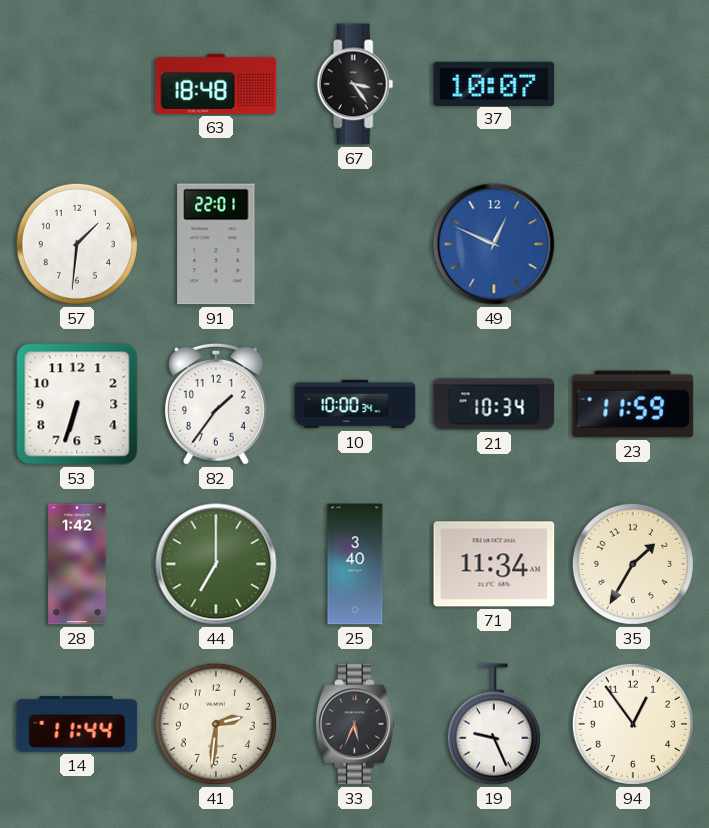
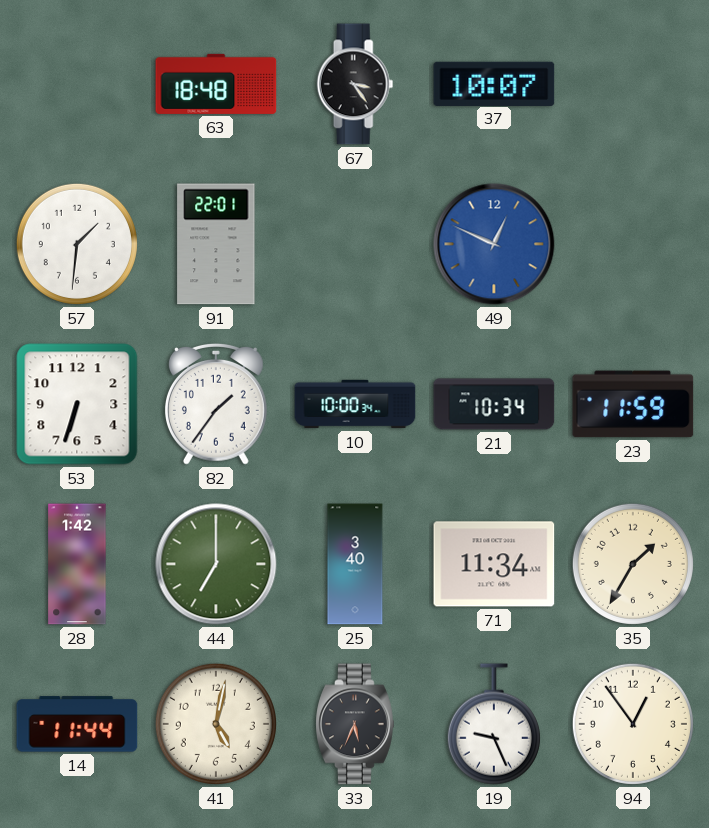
41: 2:31 -> 5:02 (216, 724)
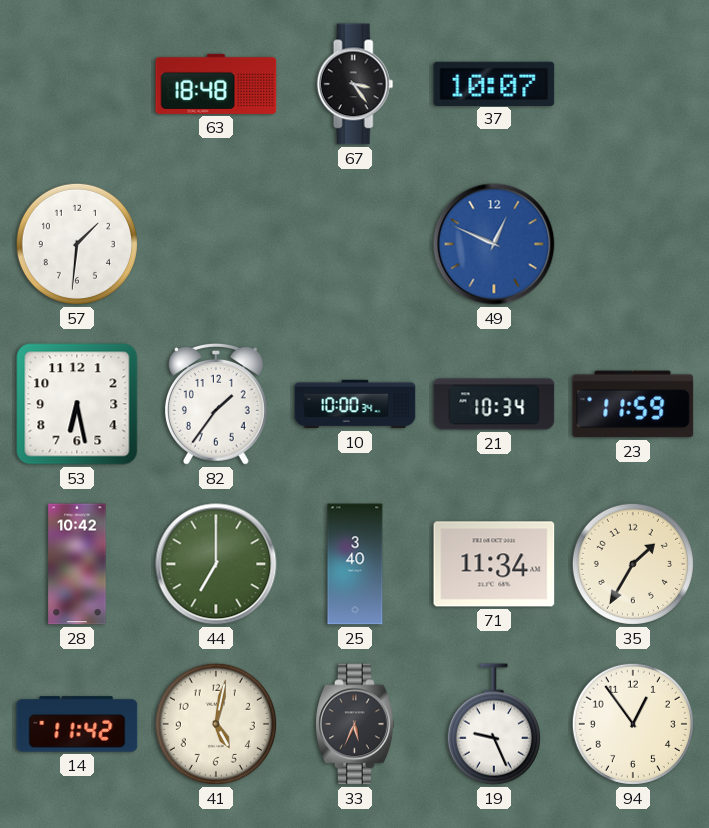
91: 22:01 -> none (216, 244)
53: 6:33 -> 6:28 (77, 404)
28: 1:42 -> 10:42 (77, 564)
14: 11:44 -> 11:42 (77, 724)
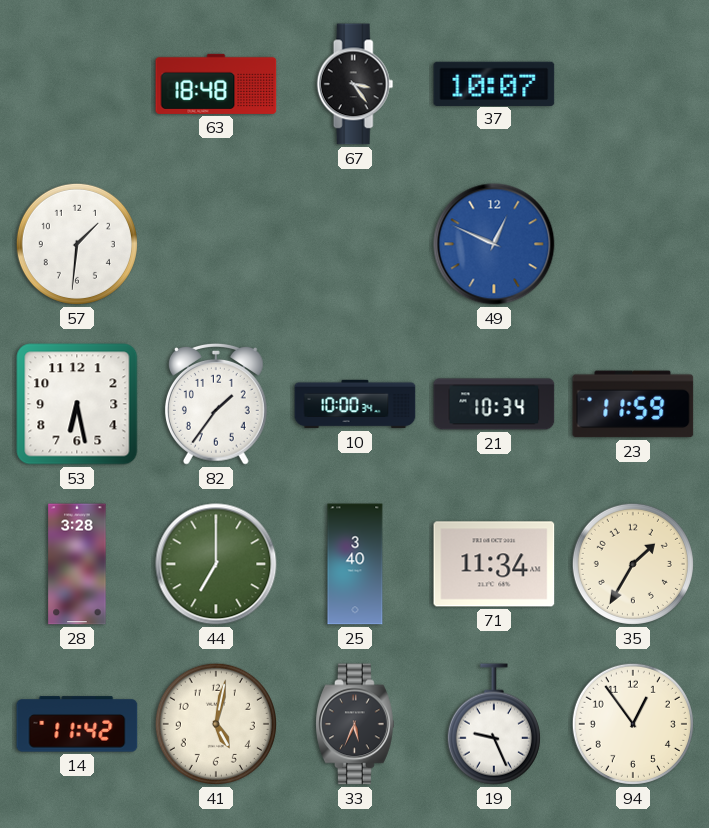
28: 10:42 -> 3:28 (77, 564)
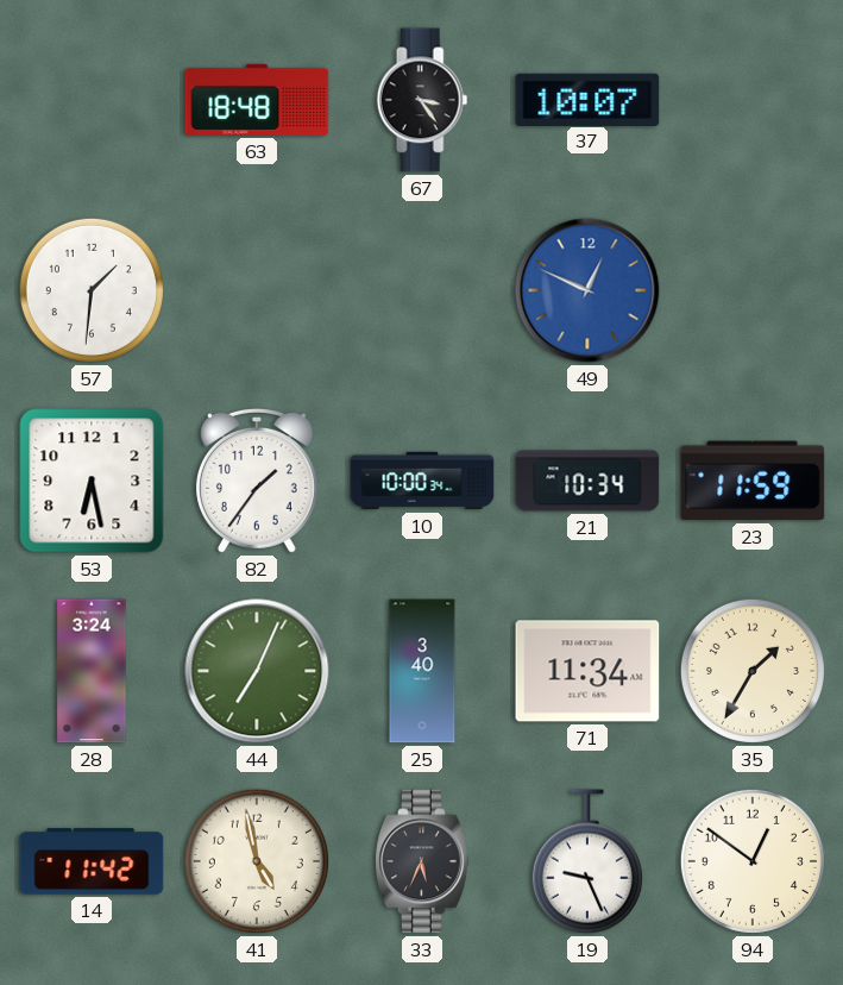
28: 3:28 -> 3:24 (92, 671)
44: 7:00 -> 7:04 (257, 671)
41: 5:02 -> 4:58 (257, 861)
94: 12:54 -> 12:51 (753, 861)
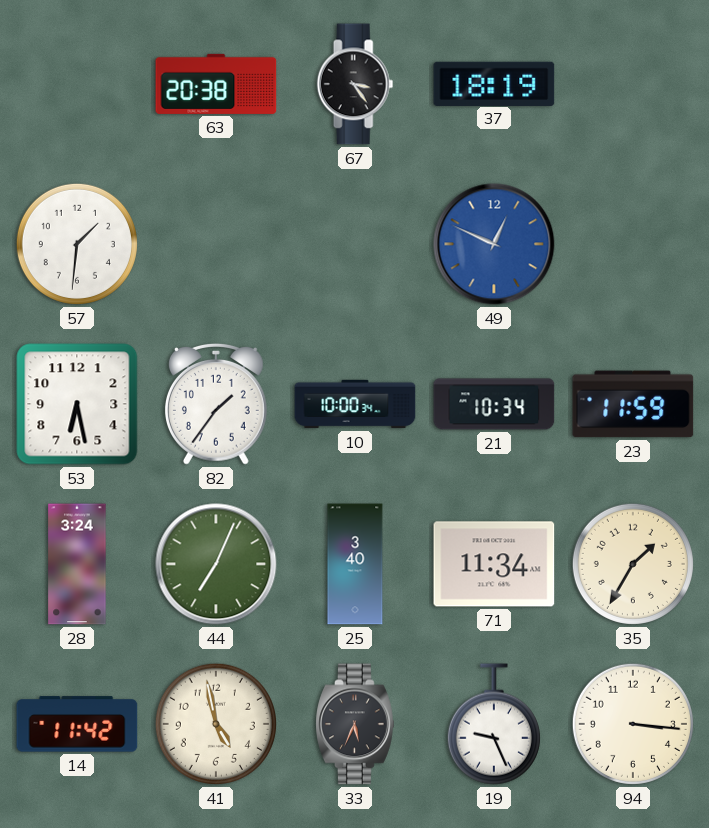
63: 18:48 -> 20:38 (216, 84)
37: 10:07 -> 18:19 (494, 83)
94: 12:51 -> 3:16 (633, 724)
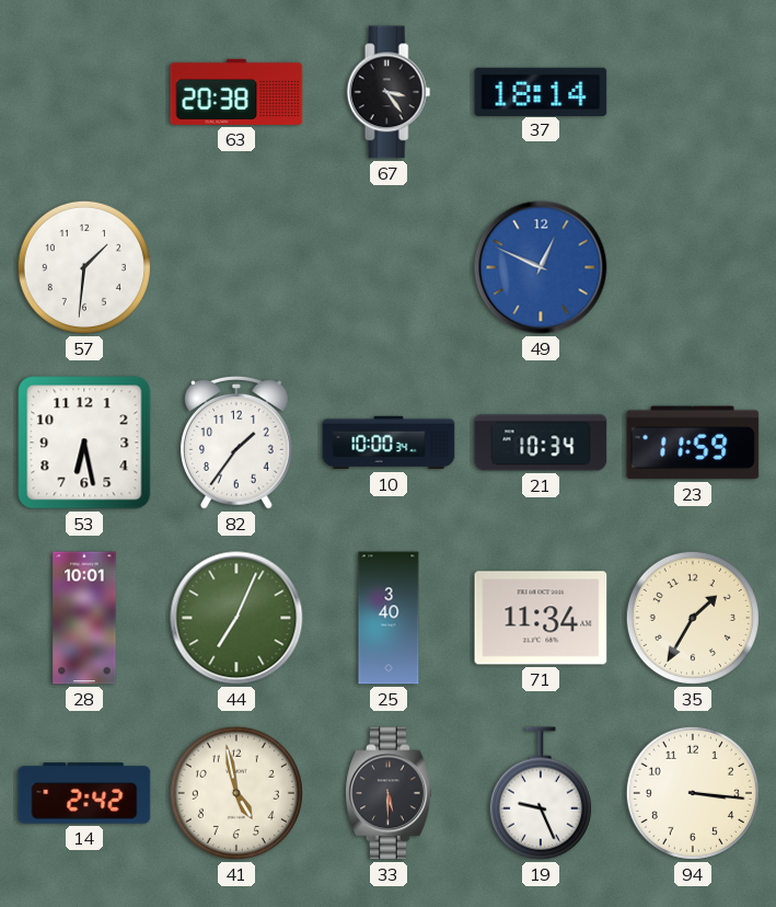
37: 18:19 -> 18:14 (541, 91)
28: 3:24 -> 10:01 (84, 618)
14: 11:42 -> 2:42 (84, 793)
33: 5:34 -> 5:30 (389, 793)
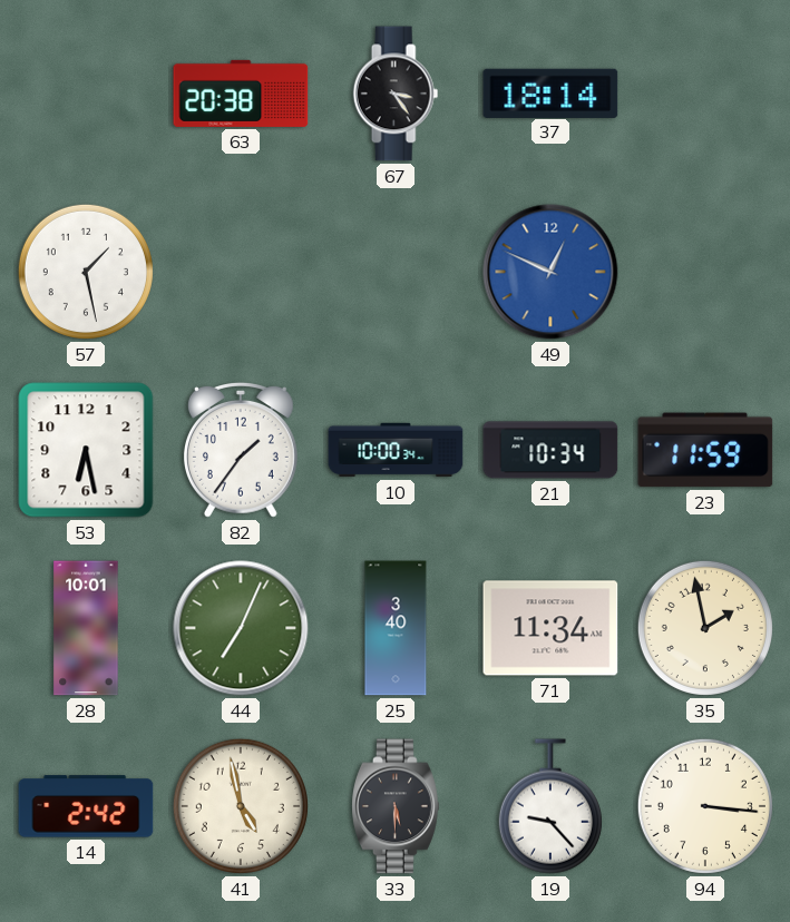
57: 1:31 -> 1:28 (86, 272)
35: 1:35 -> 1:58 (705, 628)
19: 9:26 -> 9:23 (550, 806)
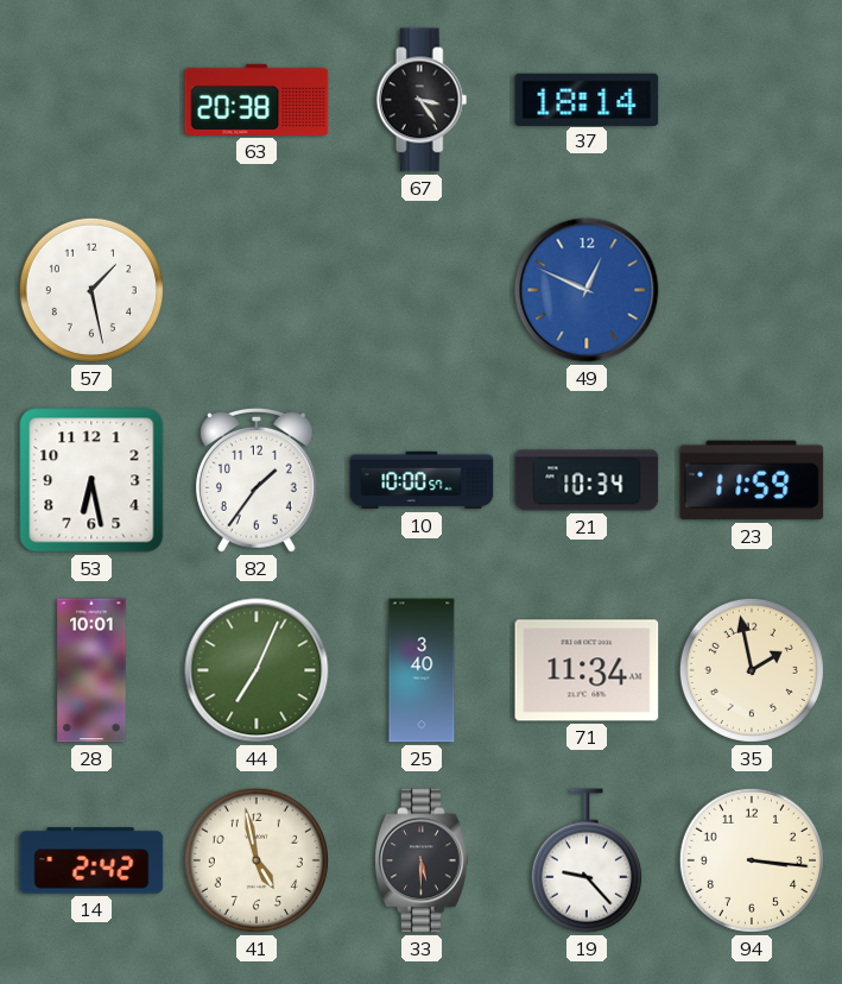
10: 10:00:34 -> 10:00:57 (422, 480)
